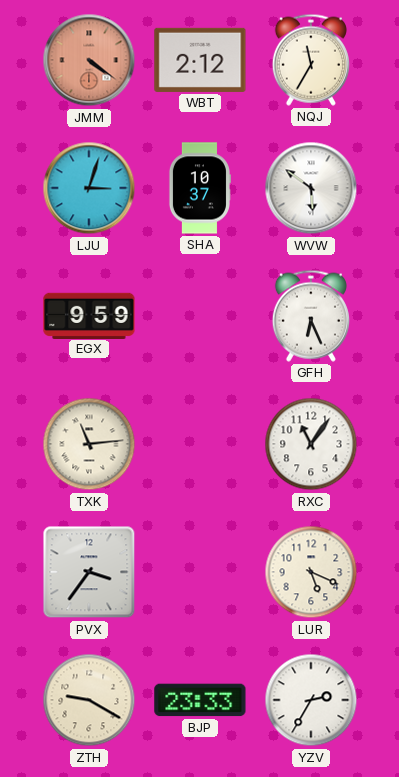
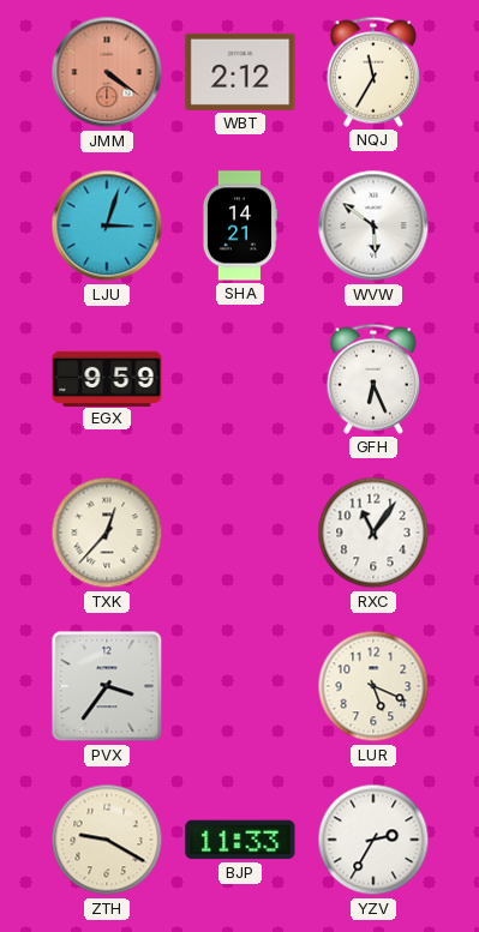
SHA: 10:37 -> 14:21 (239, 226)
TXK: 11:14 -> 12:37 (107, 533)
BJP: 23:33 -> 11:33 (240, 840)
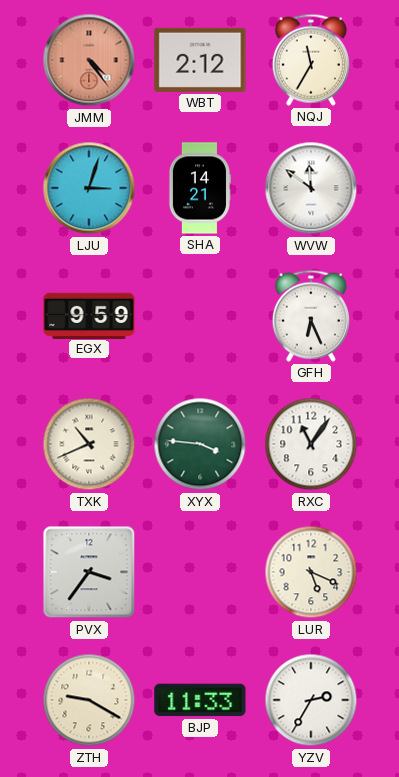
JMM: 4:21 -> 4:24 (89, 60)
WVW: 5:51 -> 11:51 (311, 188)
TXK: 12:37 -> 10:41 (89, 444)
XYX: none -> 3:46 (200, 444)
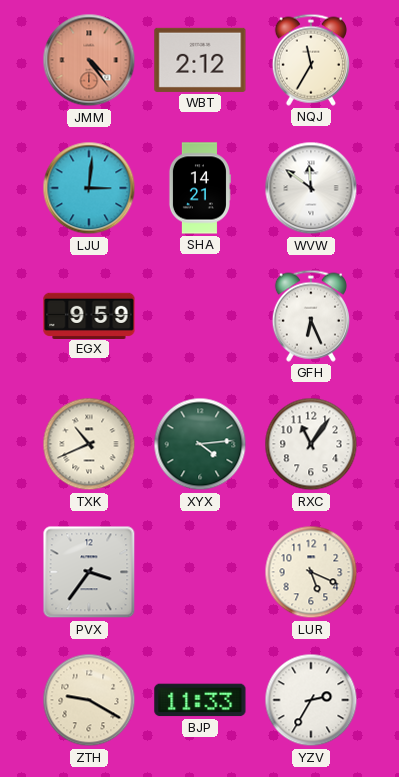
LJU: 3:03 -> 3:01 (89, 188)
XYX: 3:46 -> 4:14 (200, 444)
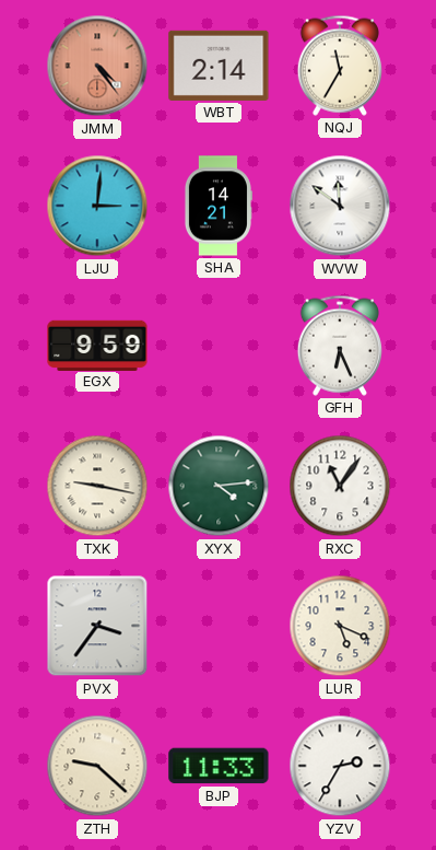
WBT: 2:12 -> 2:14 (219, 66)
TXK: 10:41 -> 9:17 (97, 486)
ZTH: 9:20 -> 9:22 (97, 766)
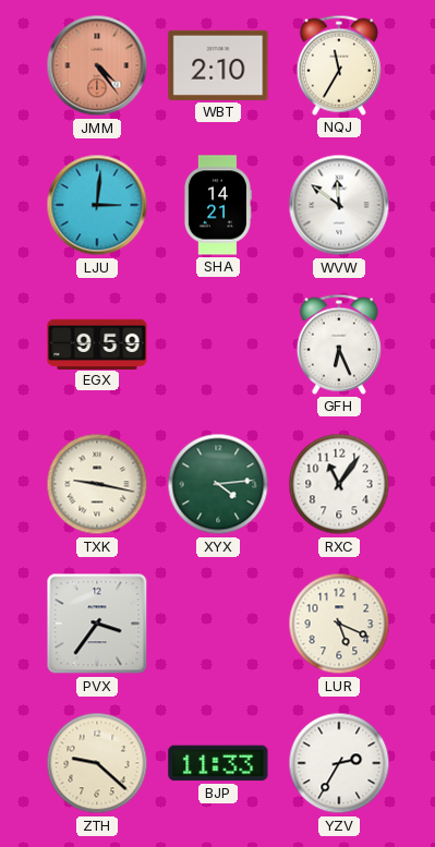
WBT: 2:14 -> 2:10 (218, 65)
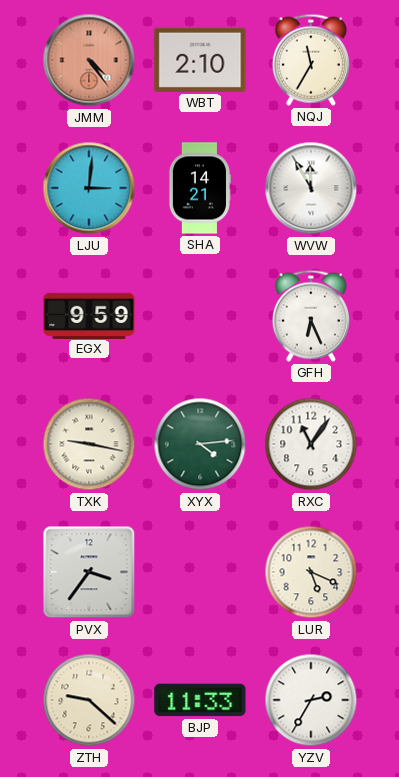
WVW: 11:51 -> 11:55 (311, 188)
